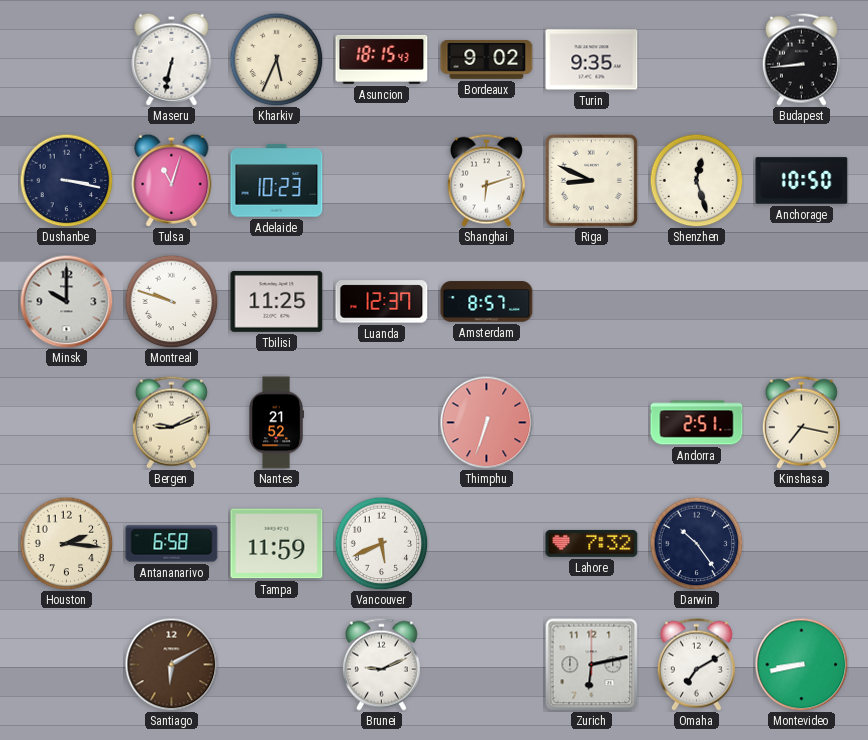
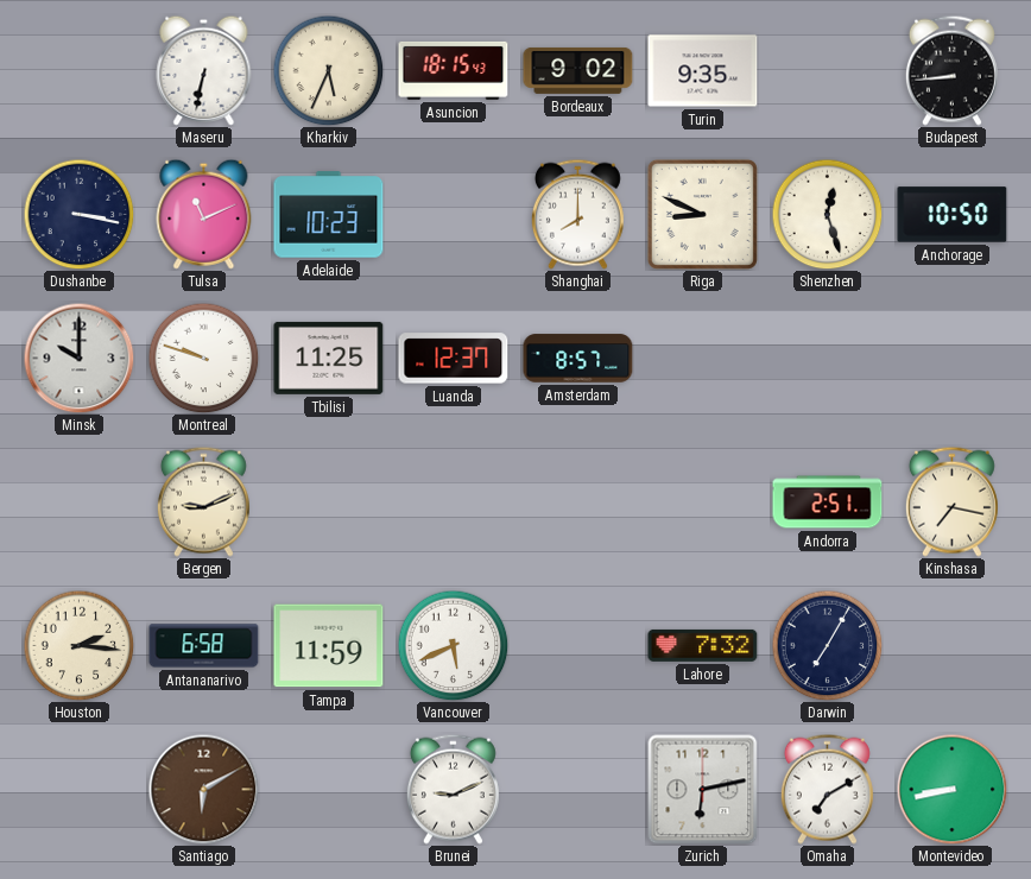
Tulsa: 11:03 -> 11:11 (204, 214)
Shanghai: 6:12 -> 8:00 (577, 214)
Nantes: 21:52 -> none (276, 423)
Thimphu: 6:33 -> none (486, 422)
Darwin: 10:24 -> 7:05 (827, 645)
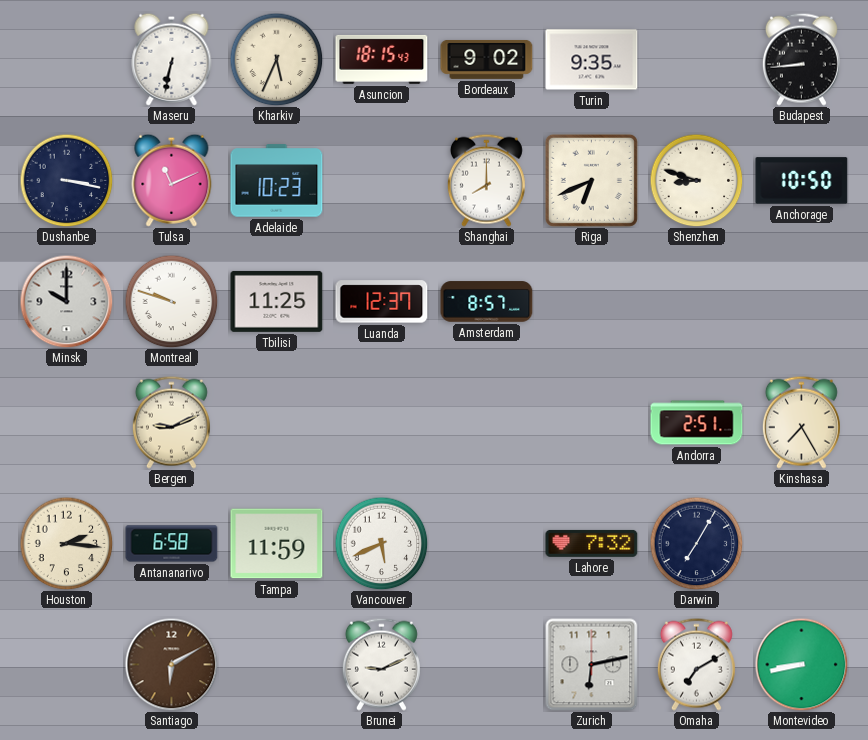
Riga: 8:49 -> 6:41 (591, 180)
Shenzhen: 12:27 -> 8:48 (696, 180)
Kinshasa: 7:17 -> 7:25 (801, 422)
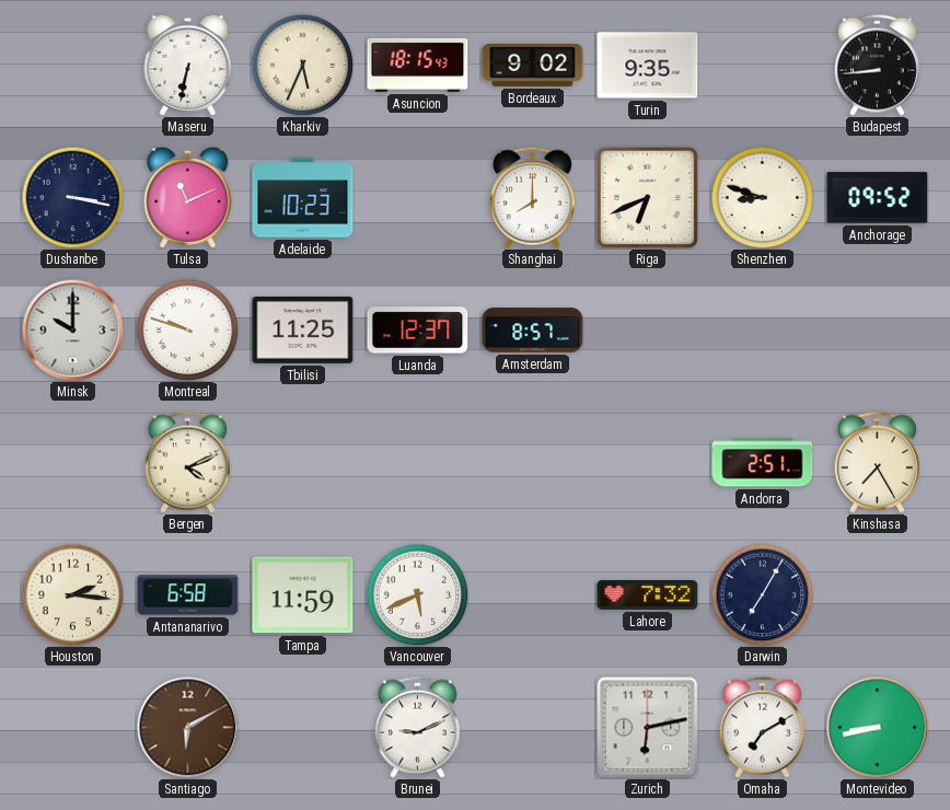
Anchorage: 10:50 -> 09:52 (878, 198)
Bergen: 9:11 -> 4:11 (187, 462)
